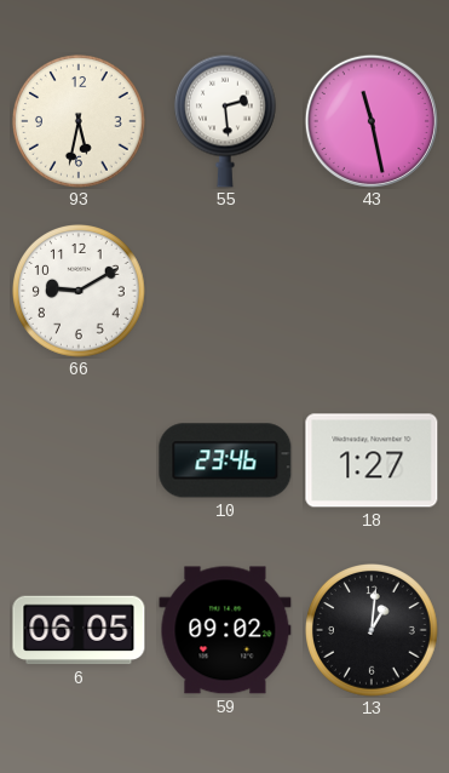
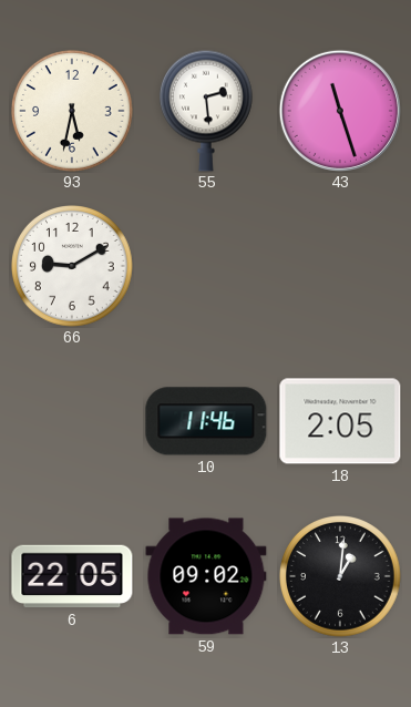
43: 11:28 -> 11:27 (340, 111)
10: 23:46 -> 11:46 (206, 421)
18: 1:27 -> 2:05 (340, 421)
6: 06:05 -> 22:05 (72, 576)
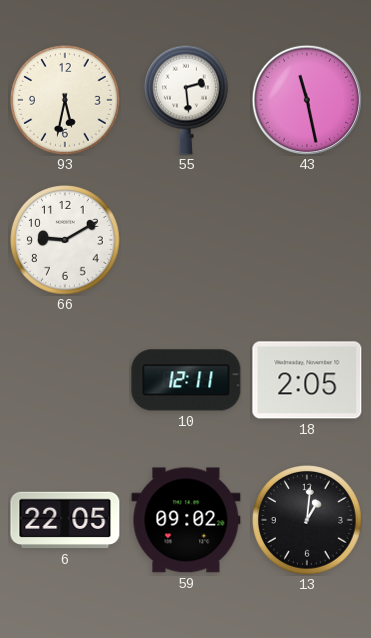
43: 11:27 -> 11:28 (307, 100)
10: 11:46 -> 12:11 (186, 380)
